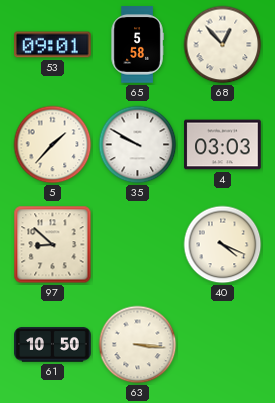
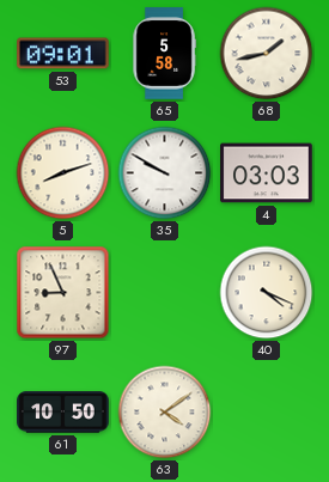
68: 12:53 -> 1:43 (267, 54)
5: 1:37 -> 8:12 (63, 173)
97: 8:52 -> 8:56 (63, 293)
63: 3:16 -> 4:09 (165, 413)
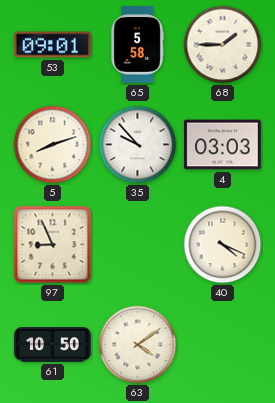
68: 1:43 -> 1:45 (223, 45)
35: 9:50 -> 9:53 (138, 145)
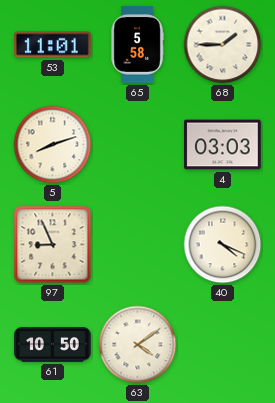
53: 09:01 -> 11:01 (53, 45)
35: 9:53 -> none (138, 145)
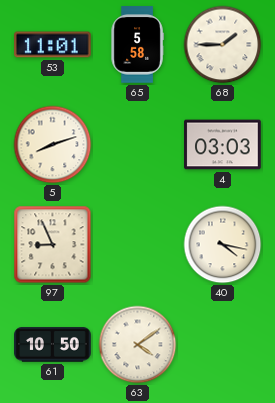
40: 4:19 -> 4:17 (223, 245)
